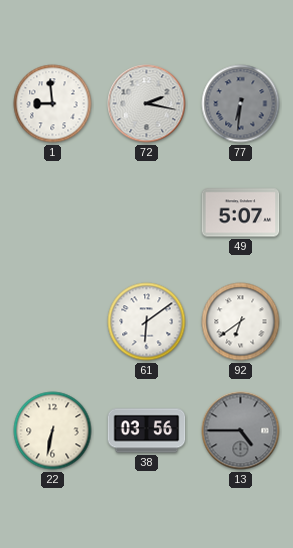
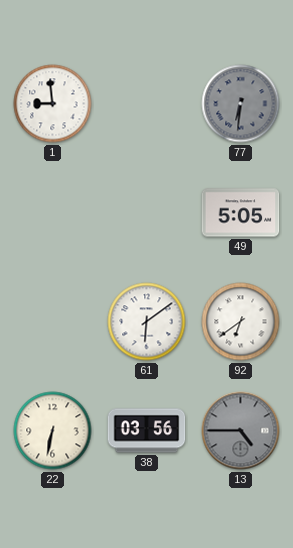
72: 2:17 -> none (147, 104)
49: 5:07 -> 5:05 (241, 213)
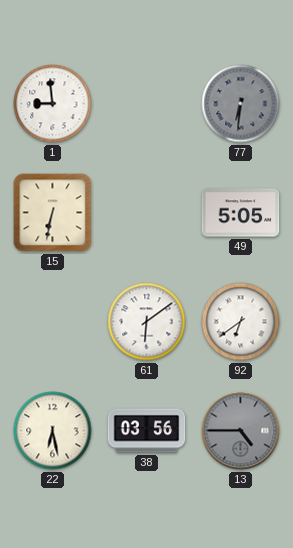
15: none -> 6:32 (53, 213)
22: 6:32 -> 6:28 (53, 431)
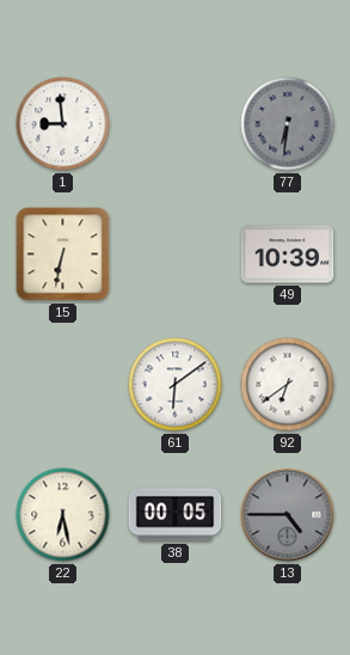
49: 5:05 -> 10:39 (288, 255)
38: 03:56 -> 00:05 (176, 515)
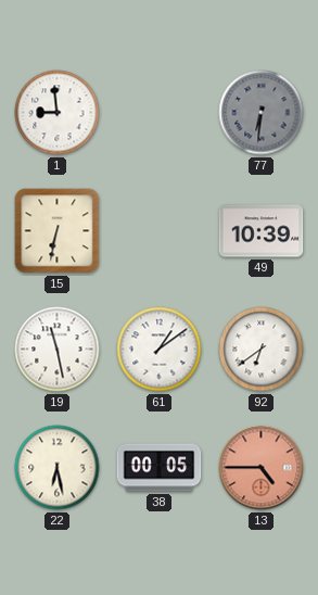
19: none -> 11:28 (58, 350)
61: 6:09 -> 1:09 (160, 350)
13 dial: grey -> salmon (262, 468)
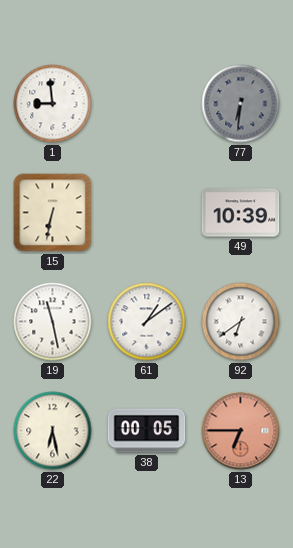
13: 4:45 -> 6:45 (241, 431)
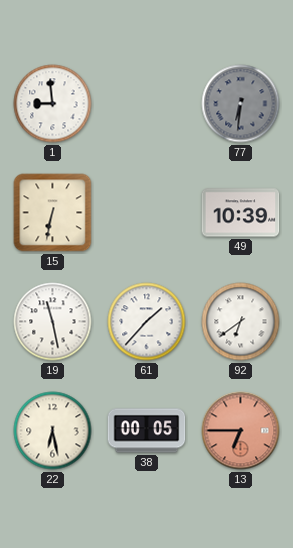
61: 1:09 -> 1:37 (147, 322)
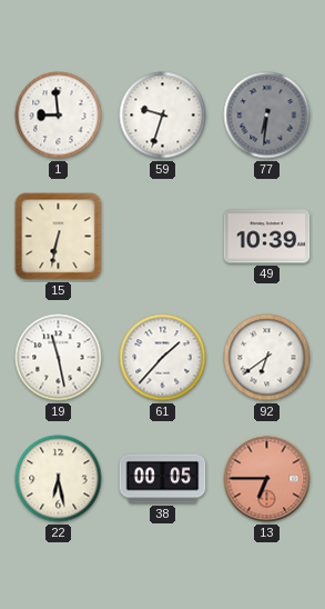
59: none -> 9:33 (163, 116)
